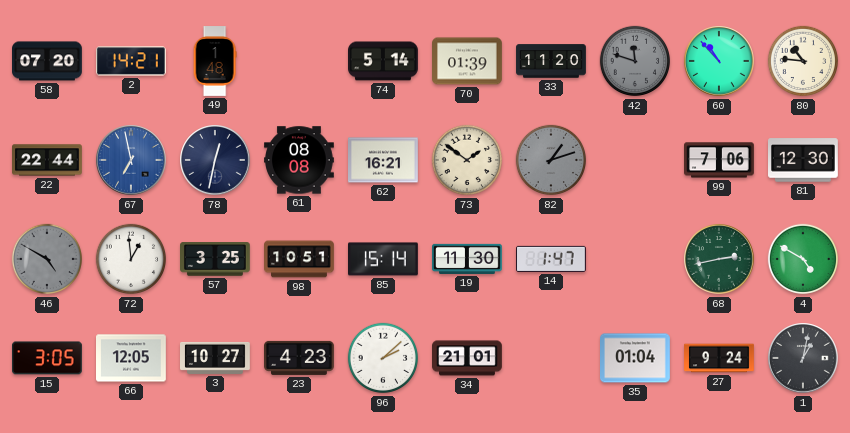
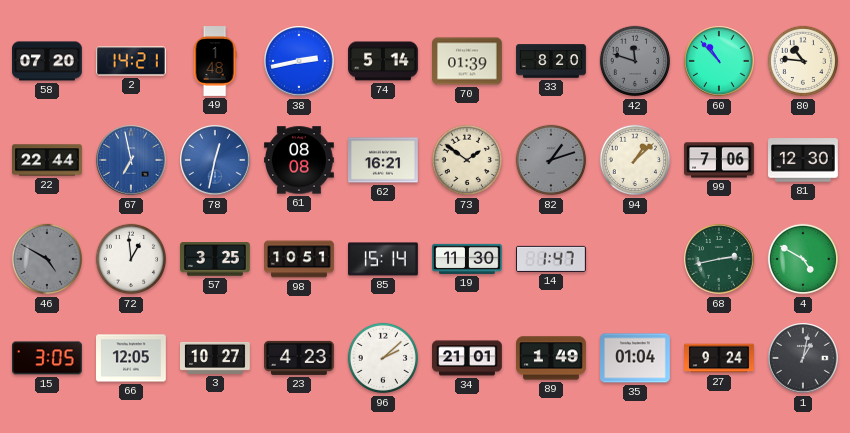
38: none -> 2:43 (299, 61)
33: 11:20 -> 8:20 (551, 61)
78 dial: navy -> blue (215, 160)
94: none -> 1:08 (635, 160)
89: none -> 1:49 (552, 358)
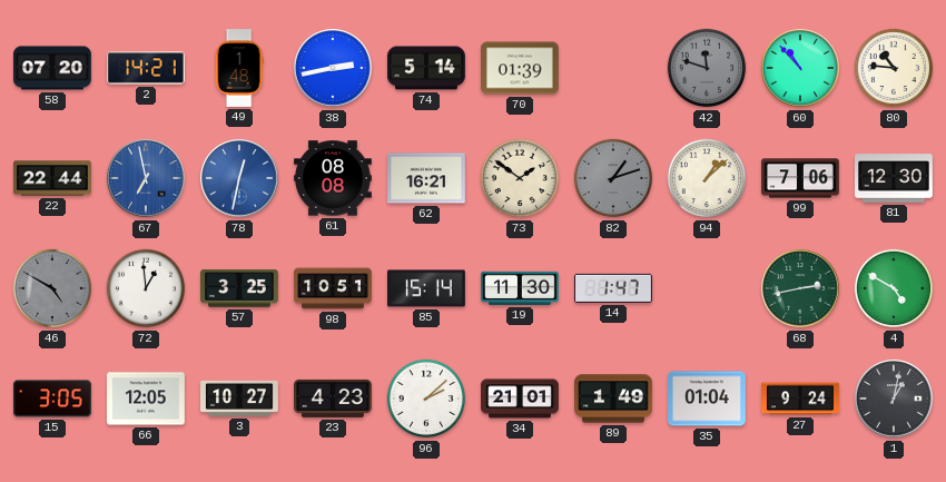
33: 8:20 -> none (551, 61)
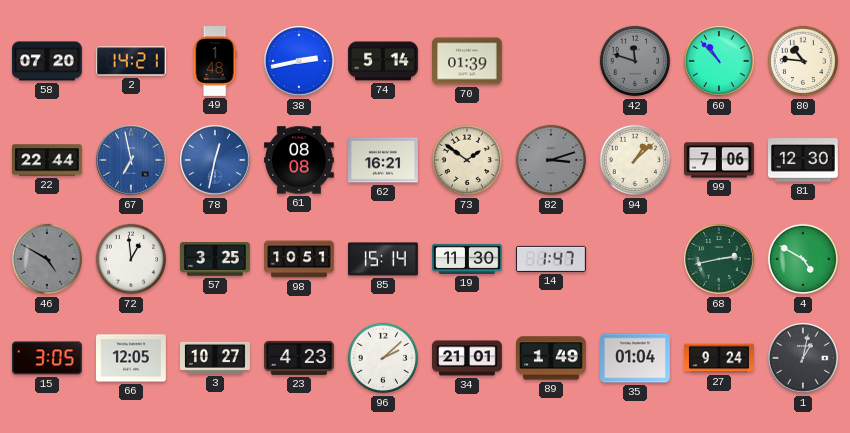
82: 1:12 -> 3:12 (551, 160)
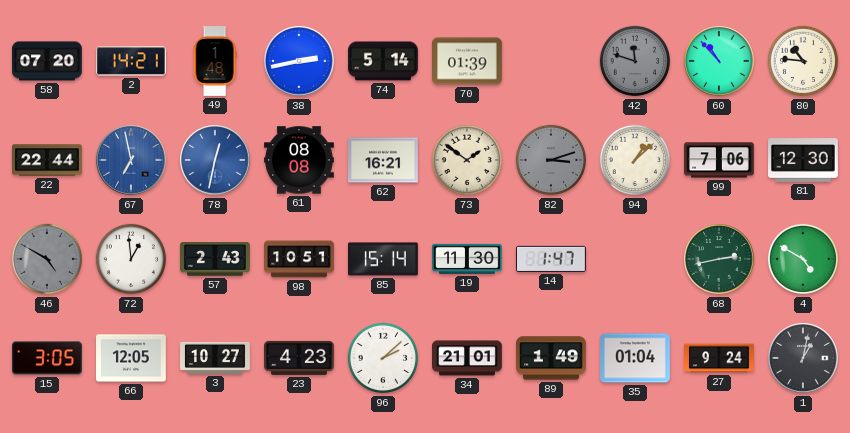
57: 3:25 -> 2:43 (216, 259)
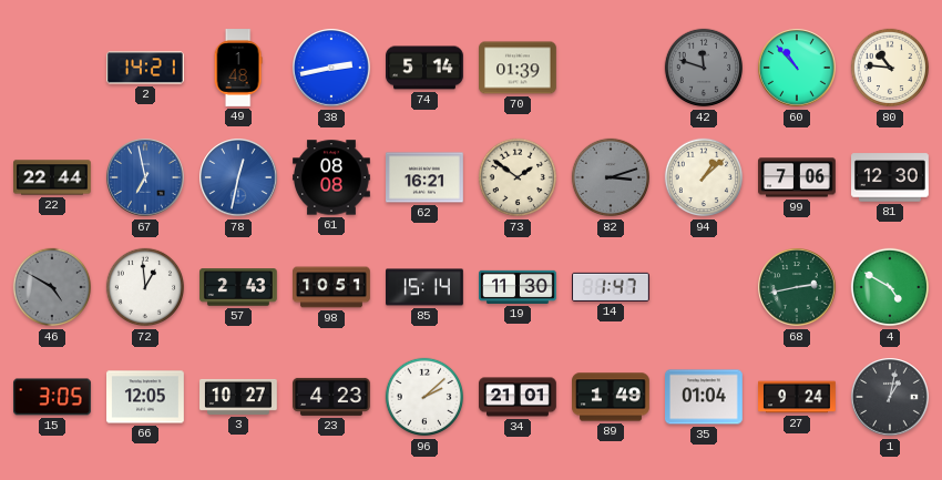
58: 07:20 -> none (48, 61)
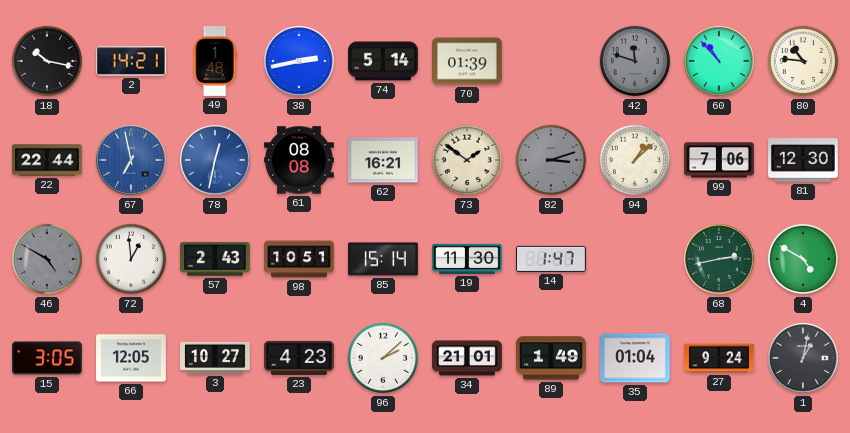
18: none -> 10:17 (47, 61)
